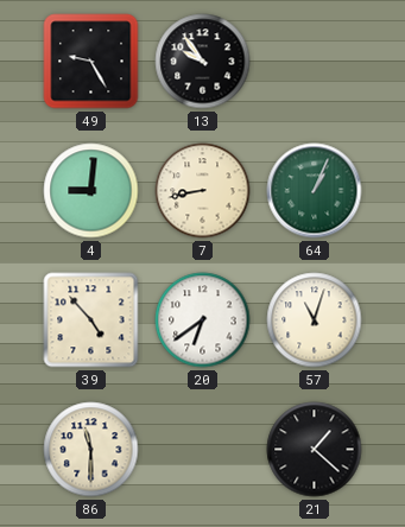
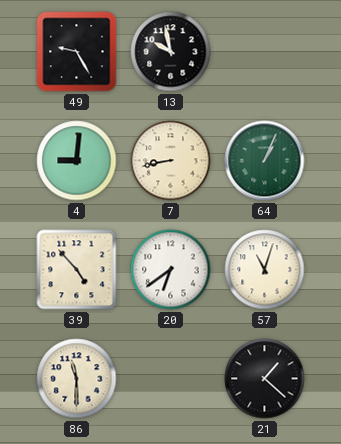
13: 9:54 -> 9:58 (171, 52)
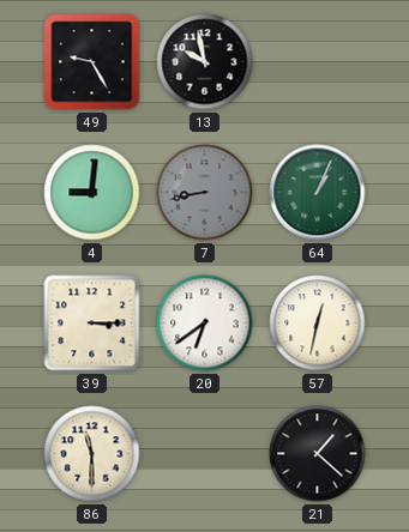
7 dial: cream -> grey (205, 193)
39: 4:53 -> 3:15 (92, 324)
57: 11:03 -> 12:32 (318, 324)
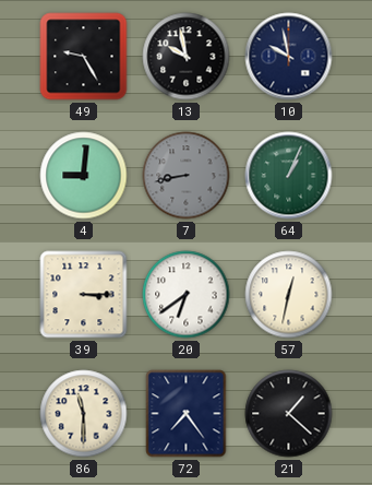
10: none -> 9:58 (289, 57)
72: none -> 7:24 (187, 414)
